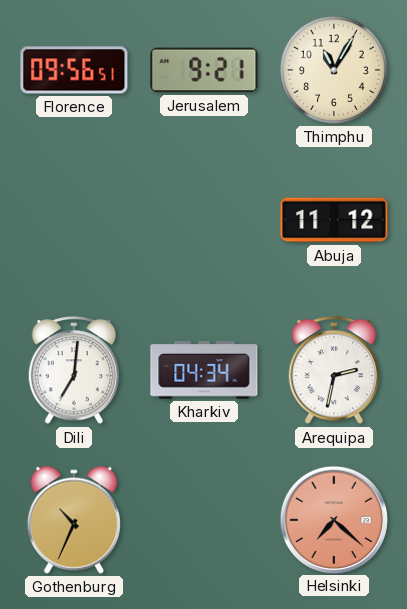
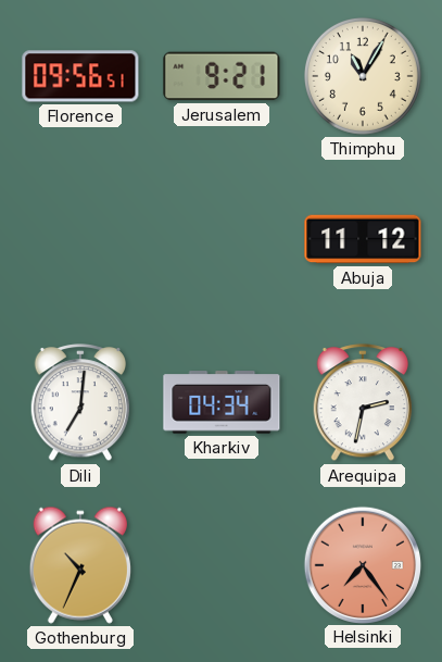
Helsinki: 7:22 -> 7:24 (362, 564)
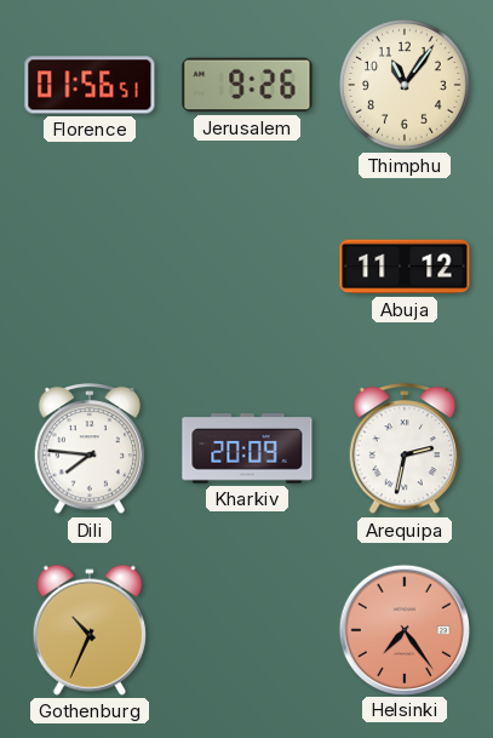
Florence: 09:56 -> 01:56 (90, 85)
Jerusalem: 9:21 -> 9:26 (247, 85)
Thimphu: 11:05 -> 11:06 (405, 85)
Dili: 7:01 -> 7:46 (90, 450)
Kharkiv: 04:34 -> 20:09 (247, 448)
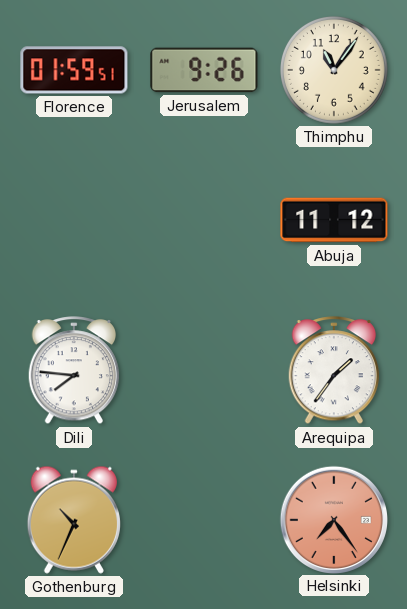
Florence: 01:56 -> 01:59 (74, 70)
Kharkiv: 20:09 -> none (247, 448)
Arequipa: 2:32 -> 1:36 (334, 371)
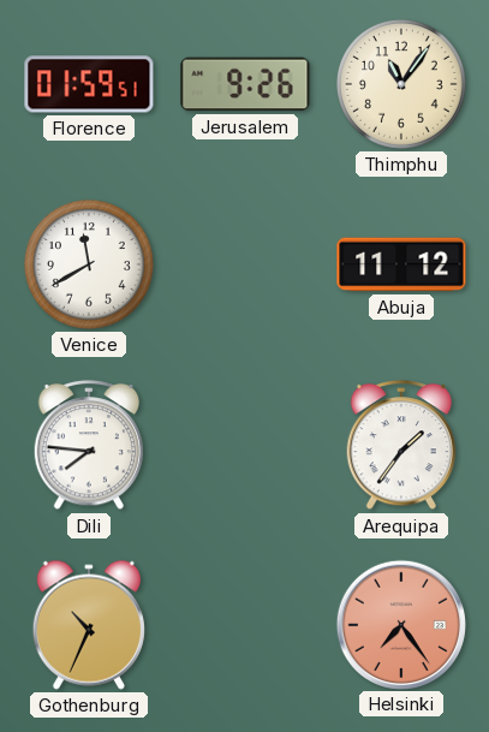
Venice: none -> 11:40 (89, 264)
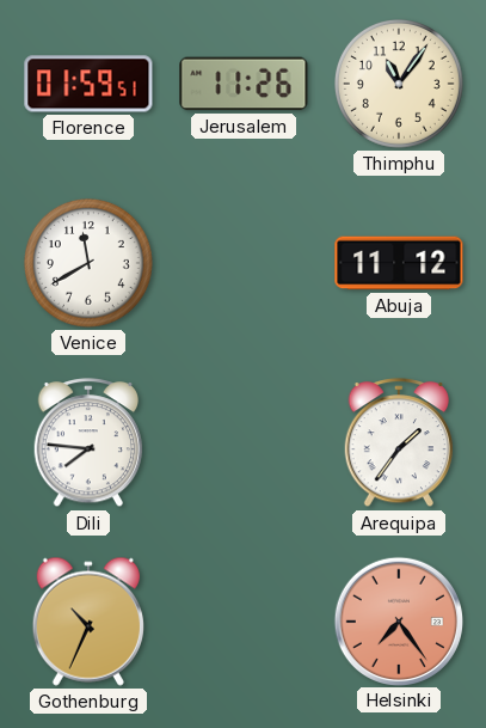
Jerusalem: 9:26 -> 11:26 (244, 84)
